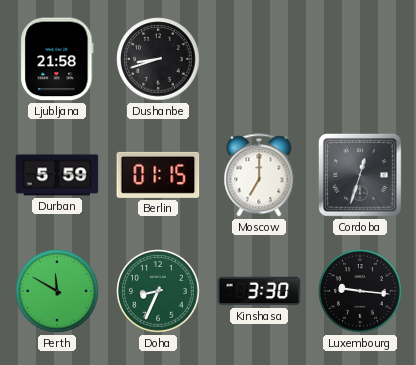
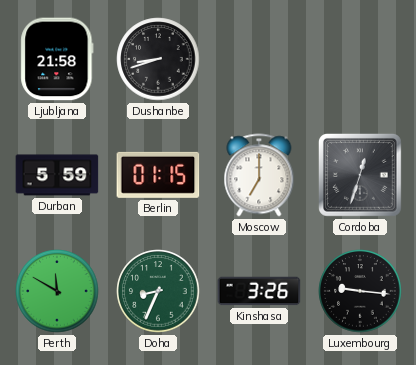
Kinshasa: 3:30 -> 3:26 (259, 291)
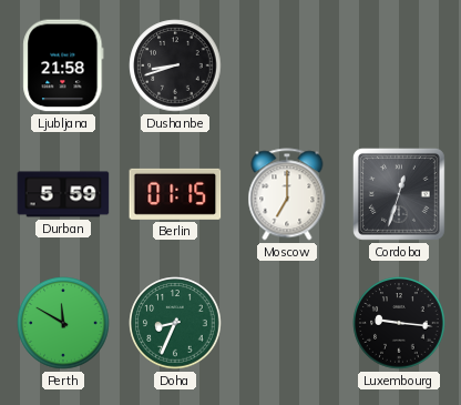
Kinshasa: 3:26 -> none (259, 291)
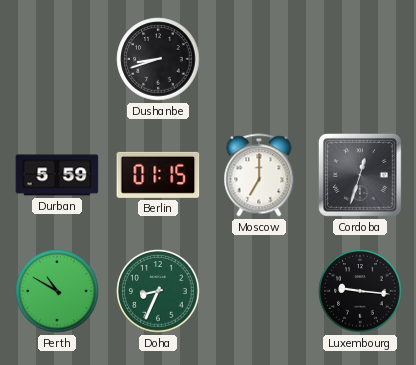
Ljubljana: 21:58 -> none (63, 65)
Perth: 11:50 -> 10:50 (57, 291)
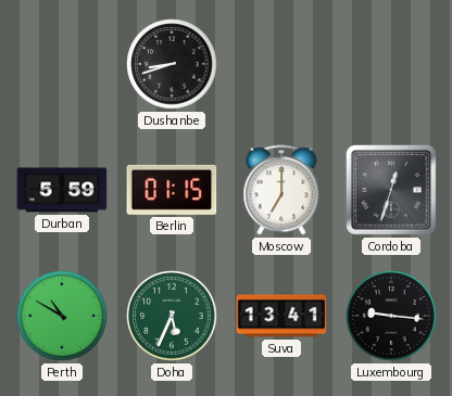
Doha: 8:34 -> 5:34 (172, 316)
Suva: none -> 13:41 (281, 316)
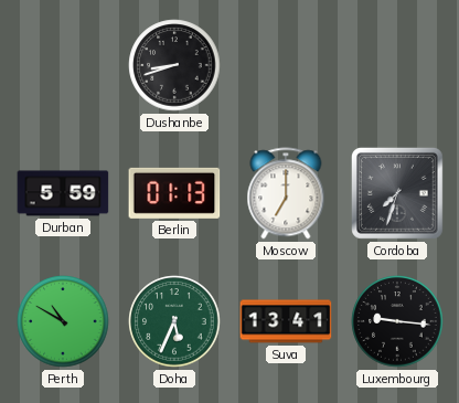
Berlin: 01:15 -> 01:13 (174, 193)
Cordoba: 12:33 -> 7:33 (397, 193)
